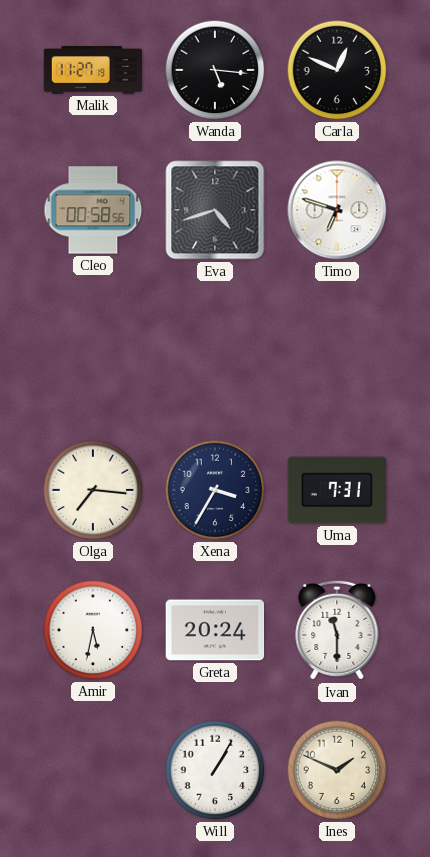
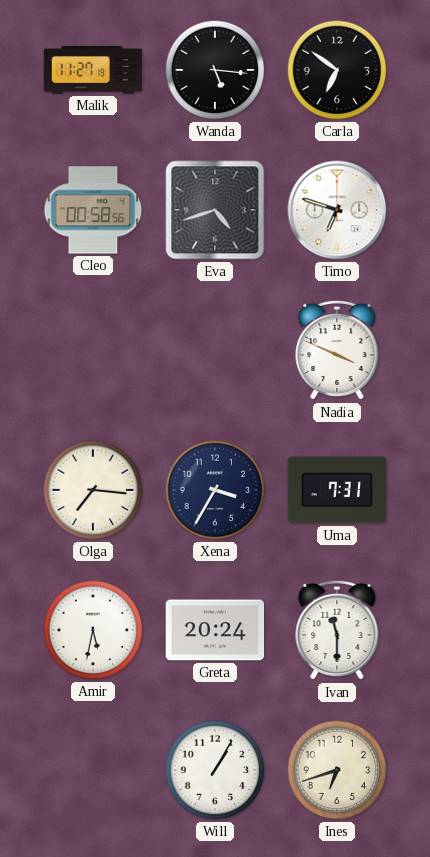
Carla: 12:49 -> 6:51 (337, 70)
Nadia: none -> 3:49 (337, 350)
Ines: 1:49 -> 6:42 (337, 770)
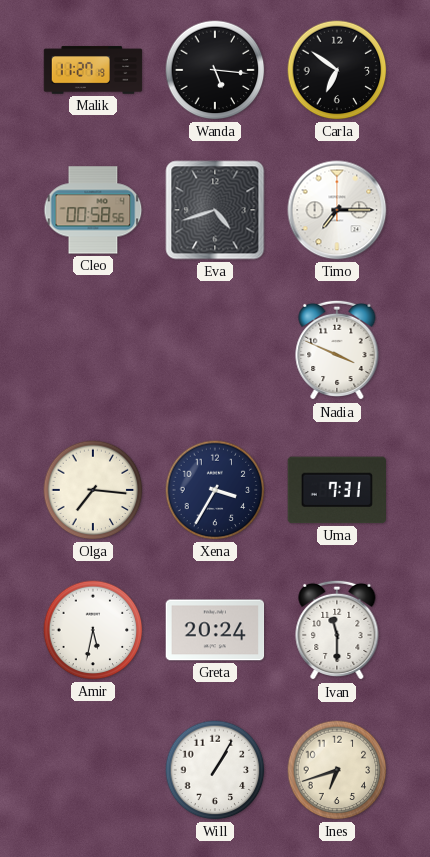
Timo: 6:48 -> 7:15 (337, 210)
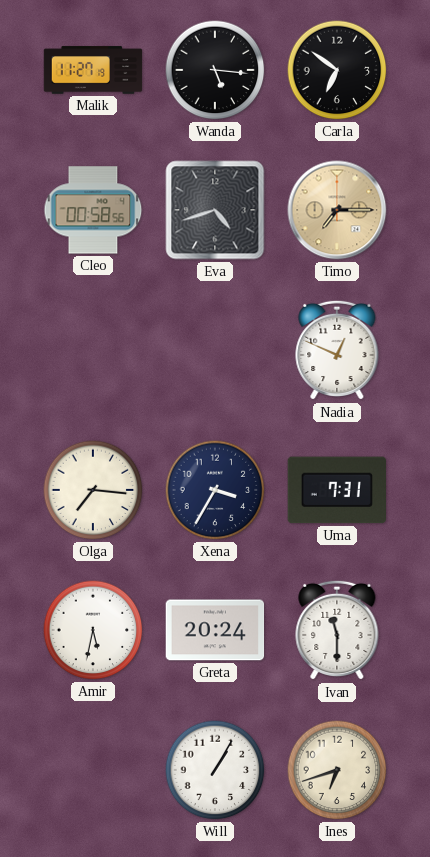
Timo dial: white -> champagne (337, 210)
Nadia: 3:49 -> 12:49 (337, 350)
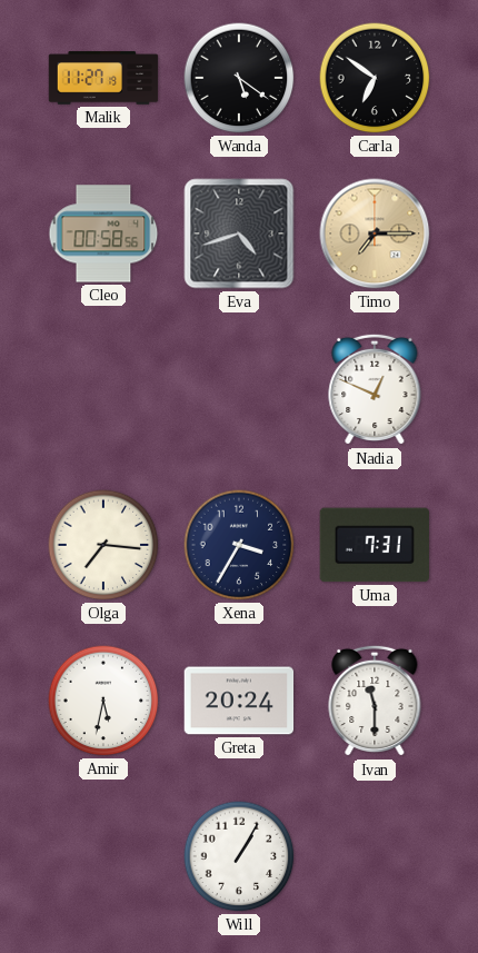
Wanda: 5:16 -> 5:21 (239, 78)
Ines: 6:42 -> none (337, 770)
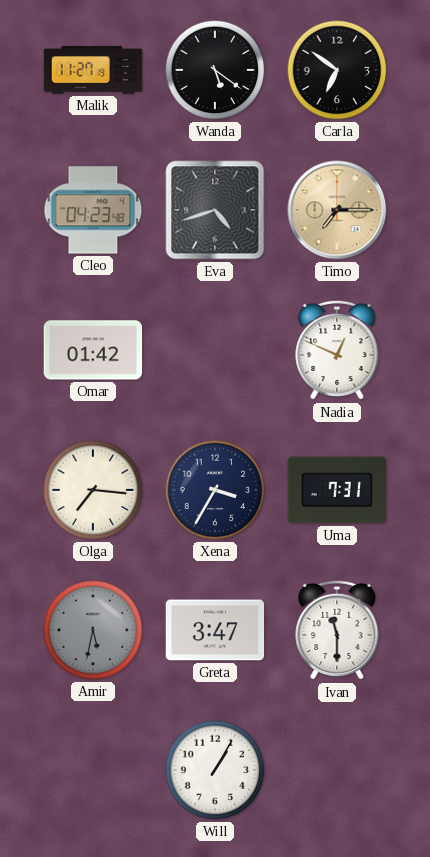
Cleo: 00:58 -> 04:23 (93, 210)
Omar: none -> 01:42 (93, 350)
Amir dial: white -> grey (93, 630)
Greta: 20:24 -> 3:47 (215, 630)
